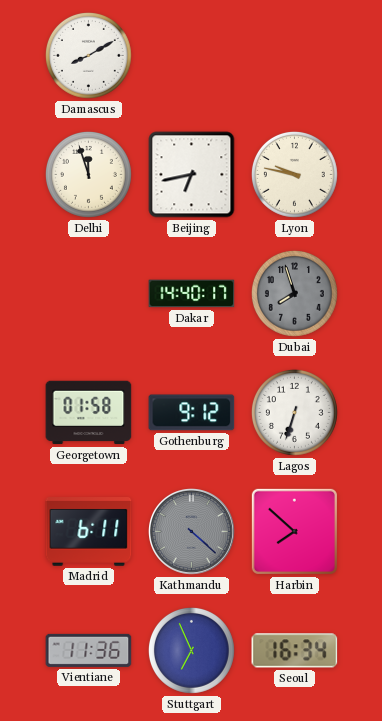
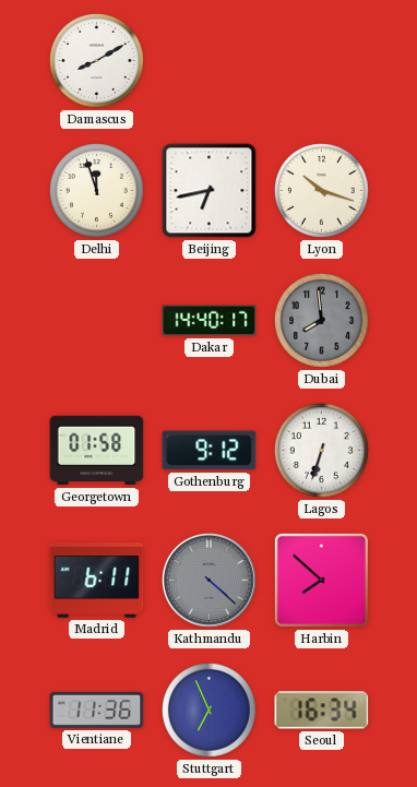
Lyon: 9:47 -> 10:18 (321, 190)
Dubai: 7:57 -> 7:59 (321, 320)
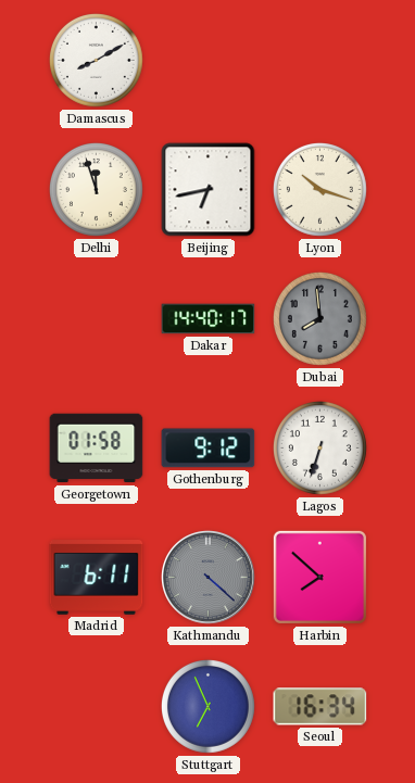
Vientiane: 11:36 -> none (97, 710)
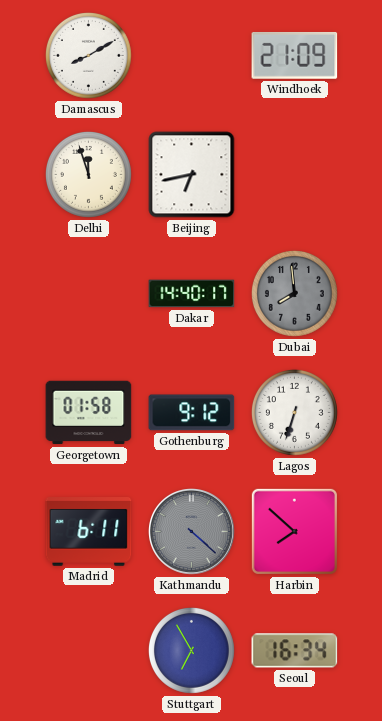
Windhoek: none -> 21:09 (295, 55)
Lyon: 10:18 -> none (319, 189)
Stuttgart: 6:56 -> 6:55 (191, 650)
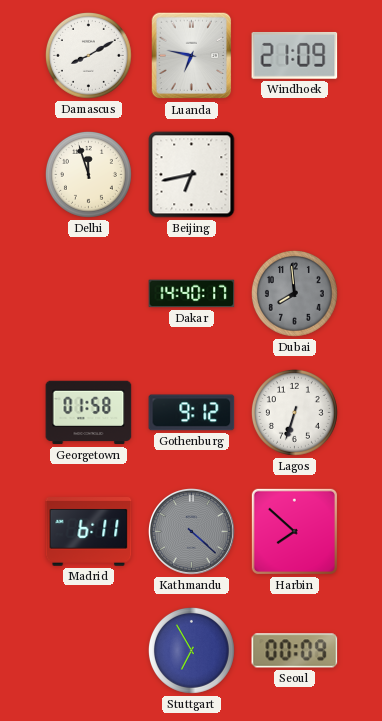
Luanda: none -> 6:47 (192, 56)
Seoul: 16:34 -> 00:09 (295, 651)
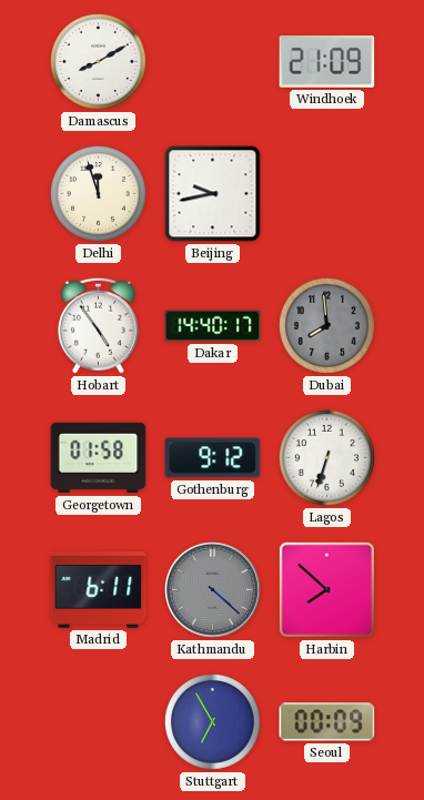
Luanda: 6:47 -> none (192, 56)
Beijing: 6:43 -> 9:43 (213, 194)
Hobart: none -> 4:54 (98, 325)
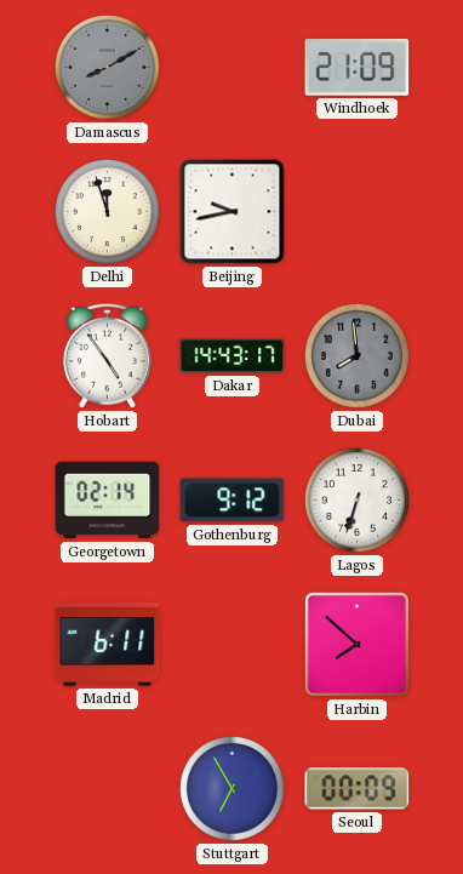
Damascus dial: white -> grey (107, 67)
Dakar: 14:40 -> 14:43 (233, 356)
Georgetown: 01:58 -> 02:14 (108, 501)
Kathmandu: 4:22 -> none (213, 590)
